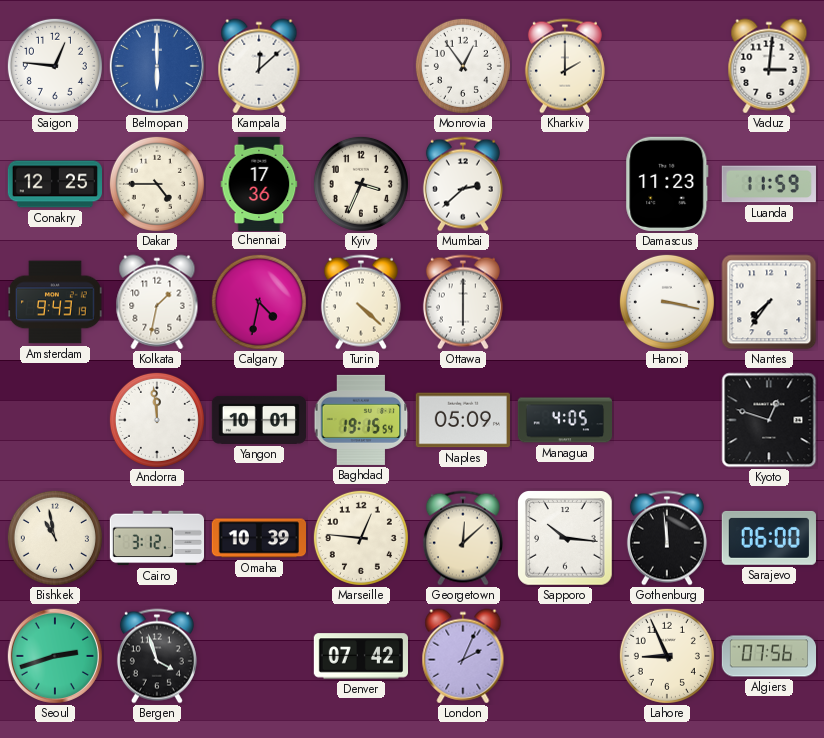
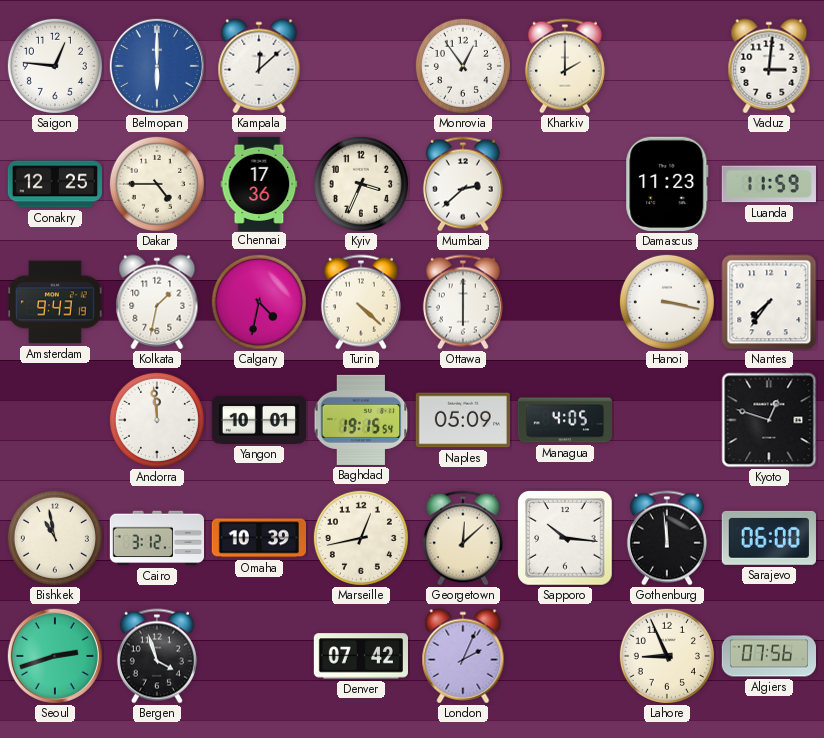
Marseille: 12:46 -> 12:43 (361, 538)
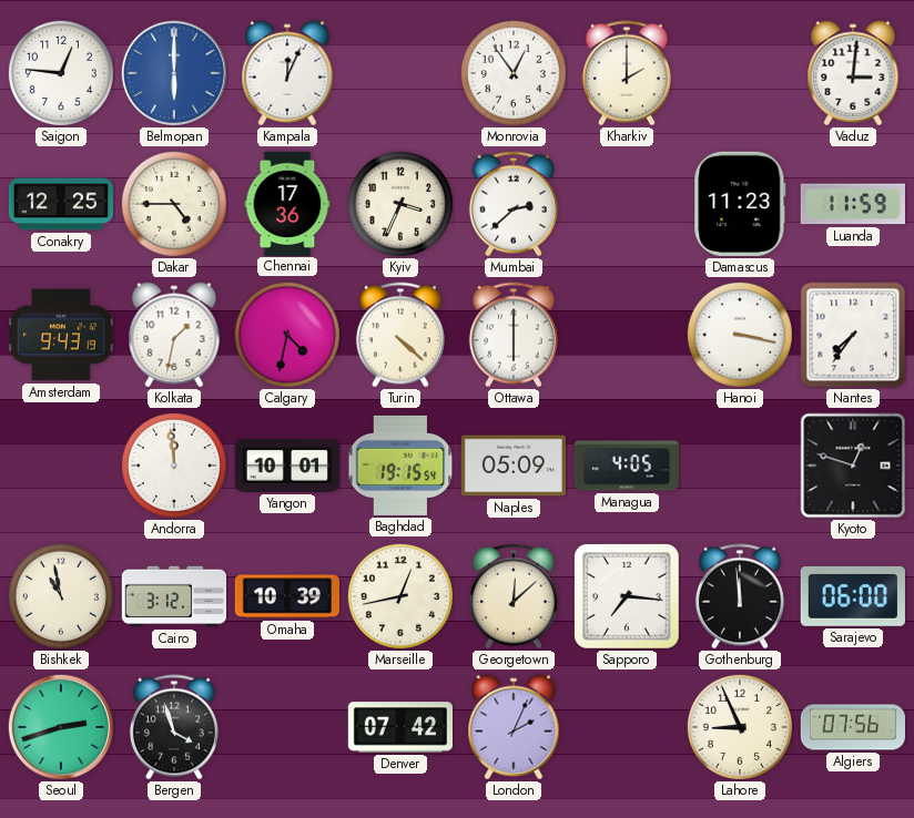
Kampala: 12:08 -> 12:04 (287, 73)
Sapporo: 10:16 -> 7:16 (627, 596)
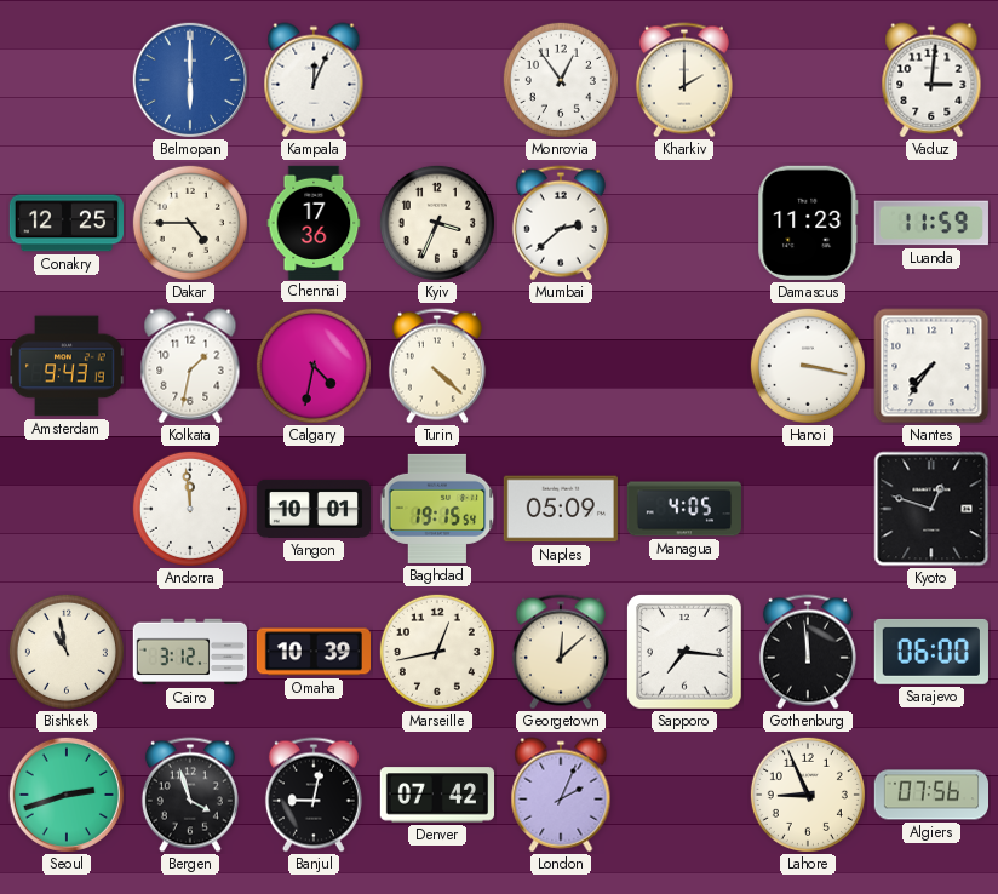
Saigon: 12:46 -> none (61, 73)
Ottawa: 6:00 -> none (514, 335)
Banjul: none -> 9:02 (314, 795)
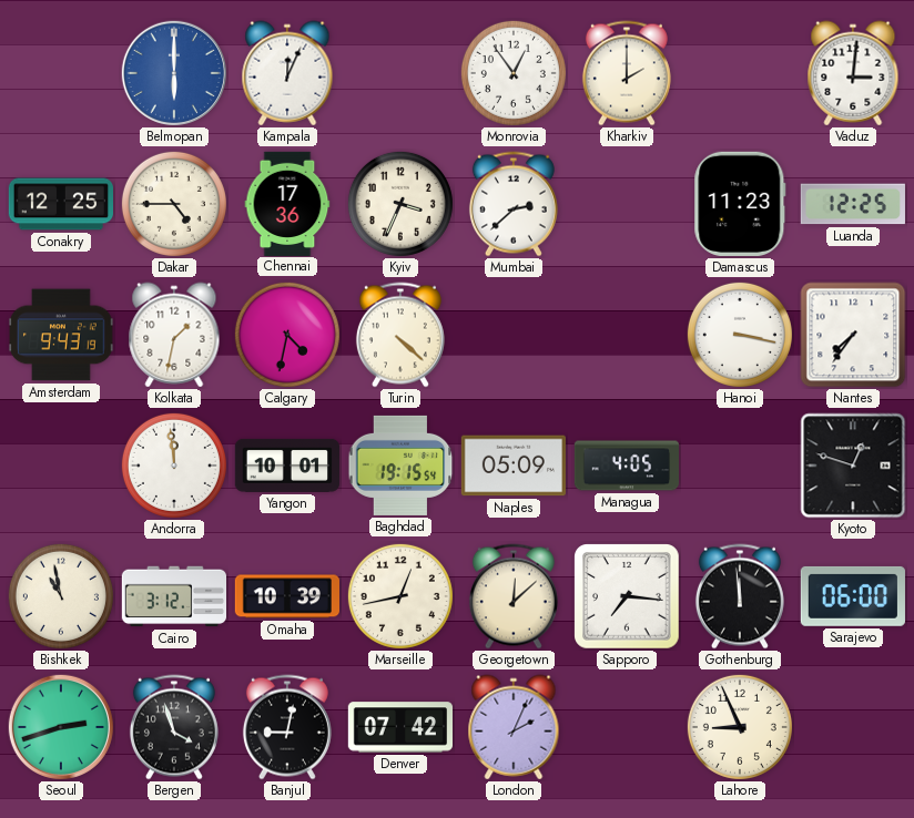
Luanda: 11:59 -> 12:25 (853, 204)
Algiers: 07:56 -> none (930, 795)
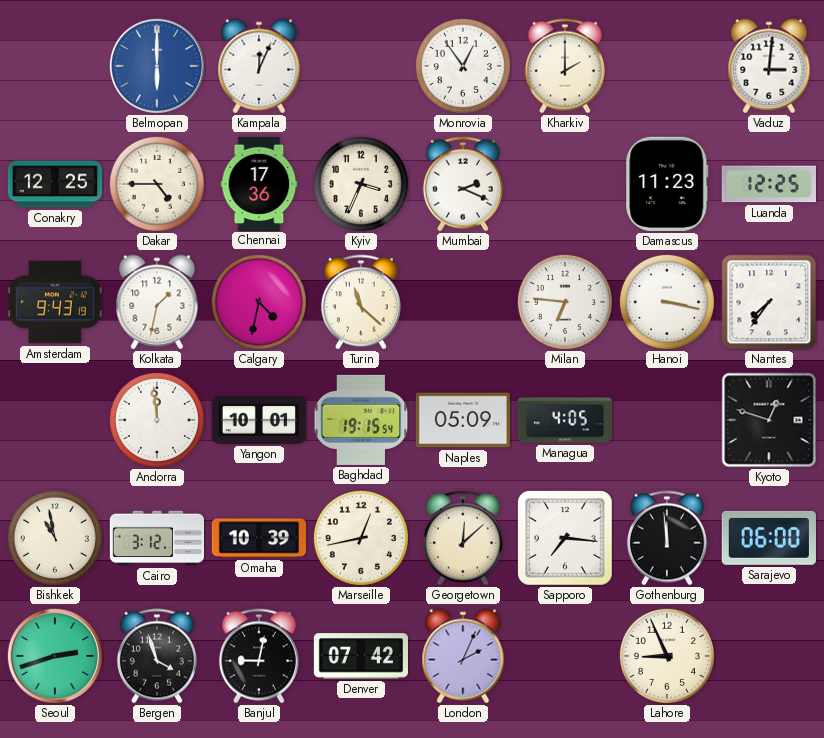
Mumbai: 2:38 -> 2:19 (463, 184)
Turin: 4:22 -> 11:22 (361, 302)
Milan: none -> 6:46 (565, 302)
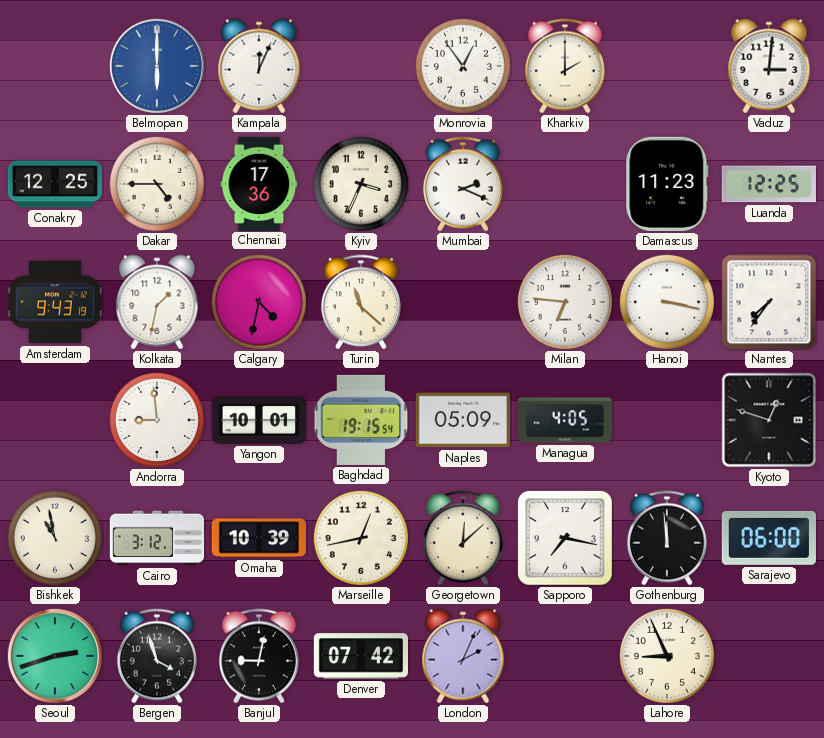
Andorra: 11:59 -> 8:59 (157, 420)
Sapporo: 7:16 -> 7:17 (565, 538)
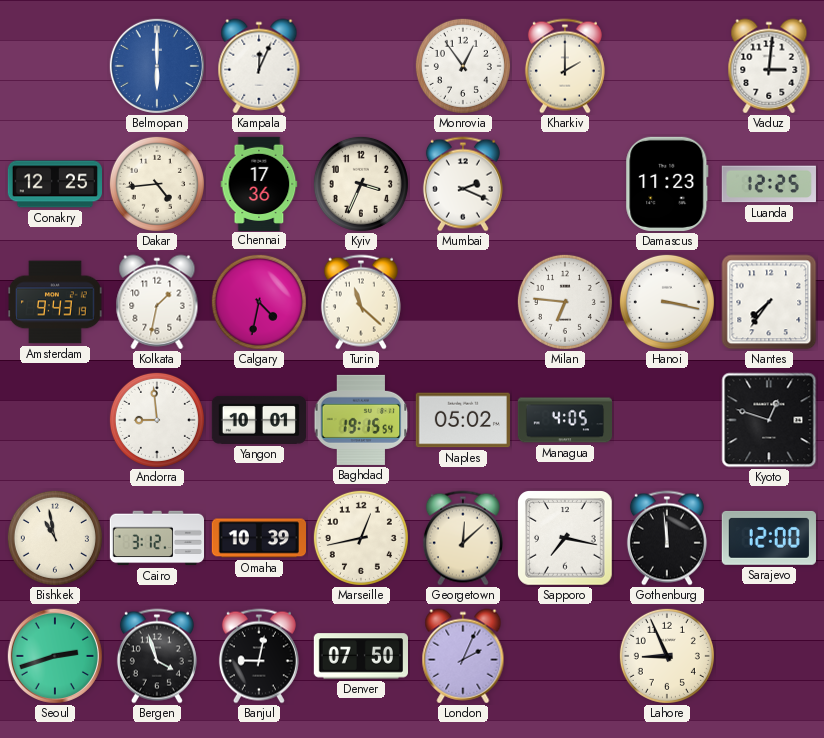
Dakar: 4:45 -> 4:44 (157, 184)
Naples: 05:09 -> 05:02 (463, 420)
Sarajevo: 06:00 -> 12:00 (769, 538)
Denver: 07:42 -> 07:50 (360, 656)
